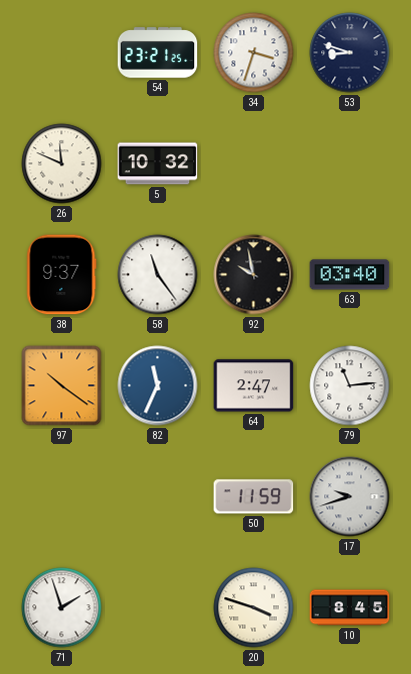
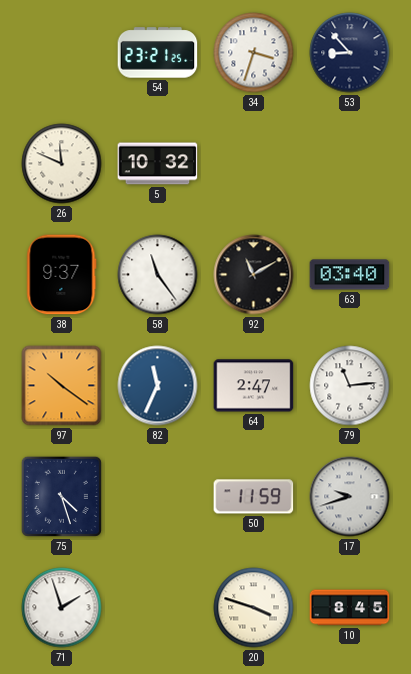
53: 8:48 -> 8:53 (350, 53)
92: 9:58 -> 11:10 (254, 275)
75: none -> 4:27 (61, 496)
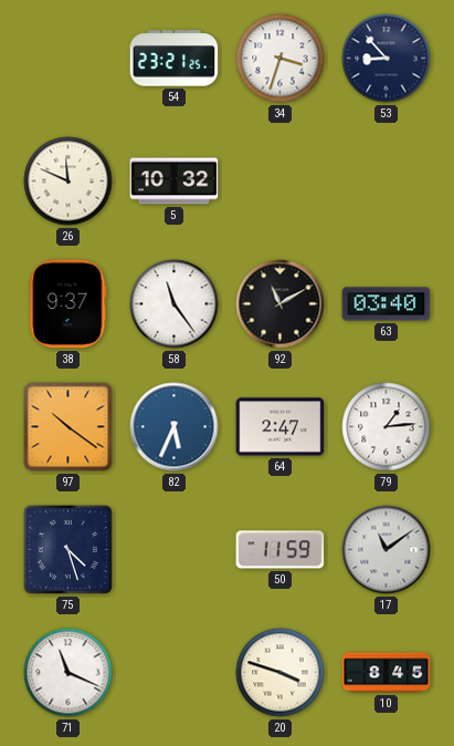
82: 11:34 -> 5:34 (175, 427)
79: 11:14 -> 1:14 (387, 427)
17: 9:42 -> 11:09 (387, 550)
71: 1:57 -> 11:19 (68, 673)
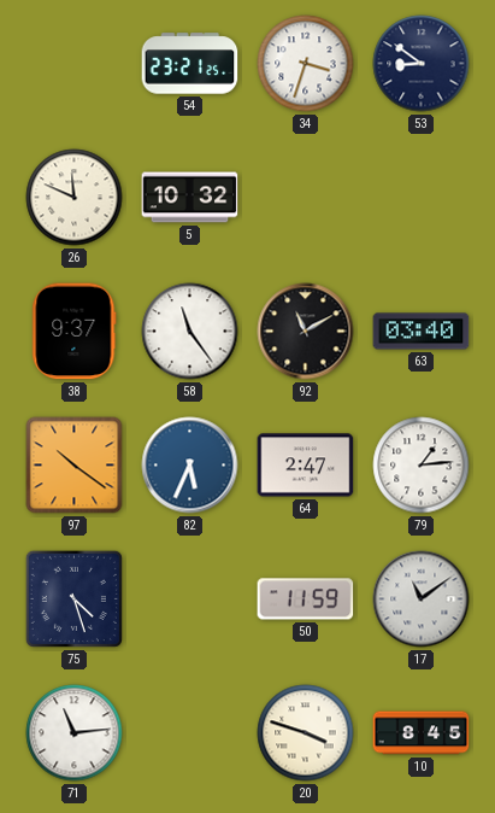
53: 8:53 -> 8:51 (422, 64)
71: 11:19 -> 11:14 (75, 733)
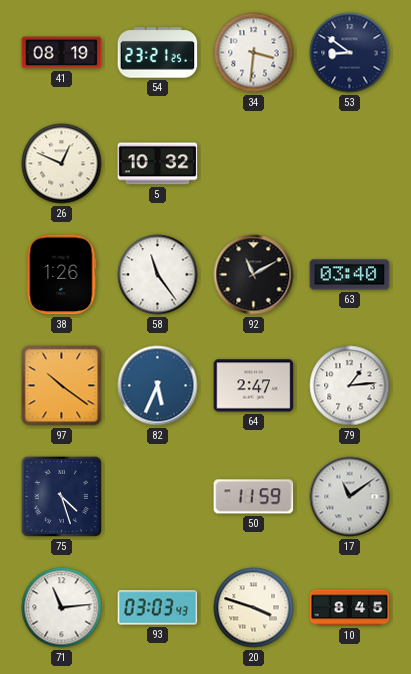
41: none -> 08:19 (62, 53)
34: 3:33 -> 3:31 (254, 53)
26: 11:49 -> 12:49 (62, 164)
38: 9:37 -> 1:26 (62, 275)
93: none -> 03:03 (158, 608)
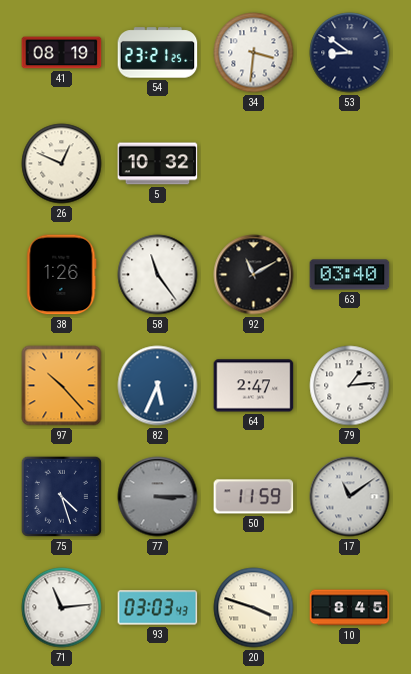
97: 10:21 -> 10:23 (62, 386)
77: none -> 3:15 (158, 497)
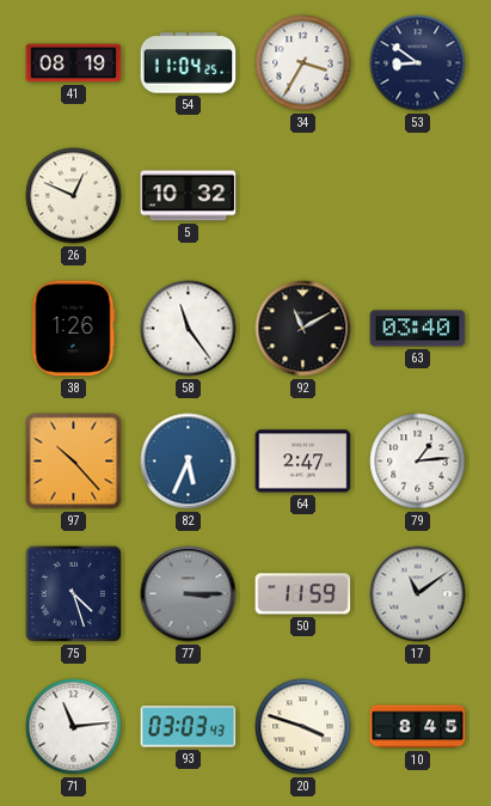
54: 23:21 -> 11:04 (189, 63)
34: 3:31 -> 3:35 (303, 63)
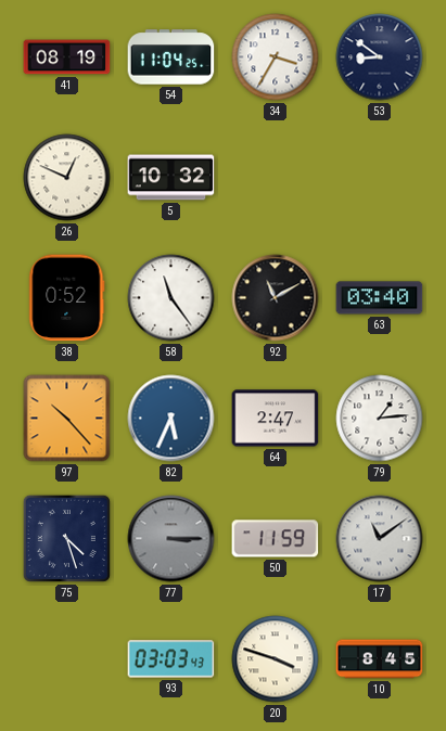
38: 1:26 -> 0:52 (67, 298)
71: 11:14 -> none (74, 727)
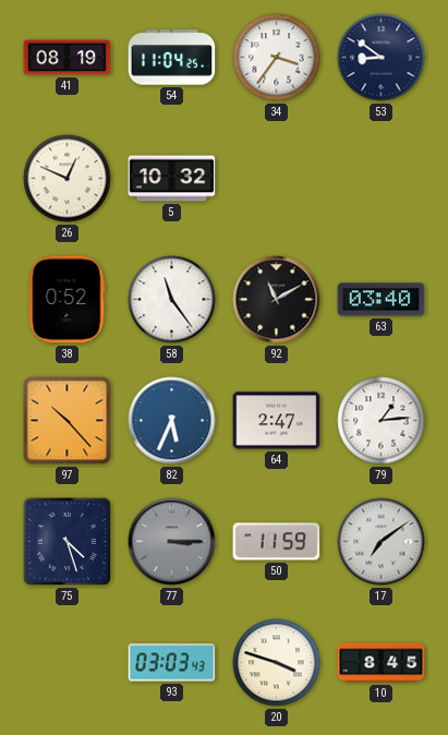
34: 3:35 -> 3:36 (277, 58)
17: 11:09 -> 7:09 (382, 542)
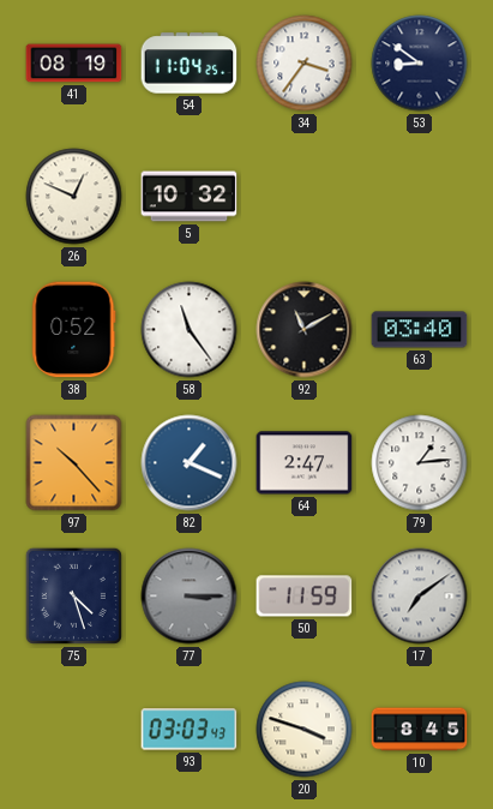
82: 5:34 -> 1:19 (190, 463)
